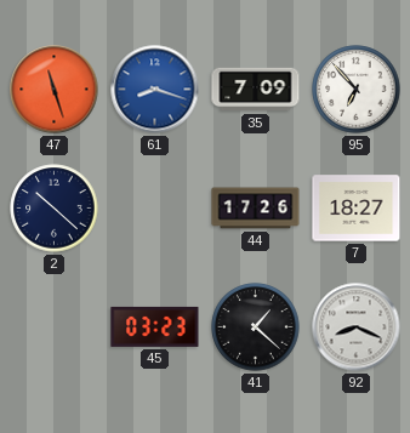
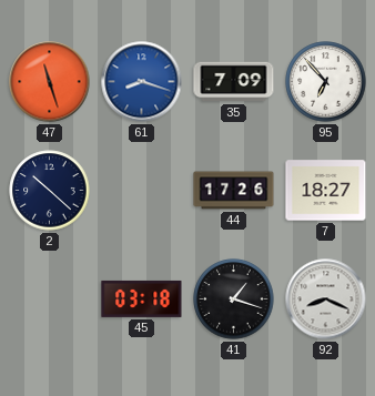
45: 03:23 -> 03:18 (142, 298)
41: 1:22 -> 1:18 (234, 299)
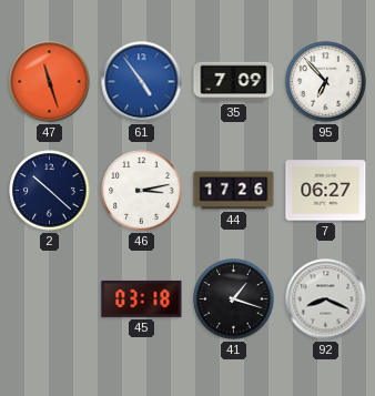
61: 8:18 -> 4:54 (142, 82)
46: none -> 3:13 (142, 191)
7: 18:27 -> 06:27 (326, 191)
